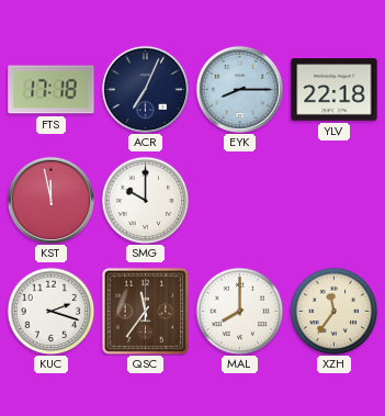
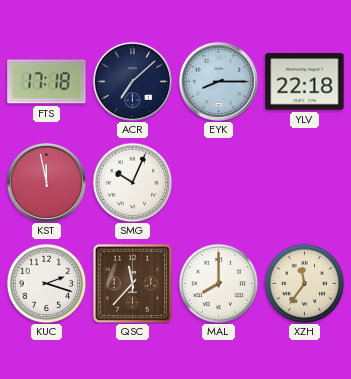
ACR: 7:04 -> 7:08 (132, 81)
SMG: 10:00 -> 10:04 (132, 182)
QSC: 11:36 -> 11:37 (132, 283)
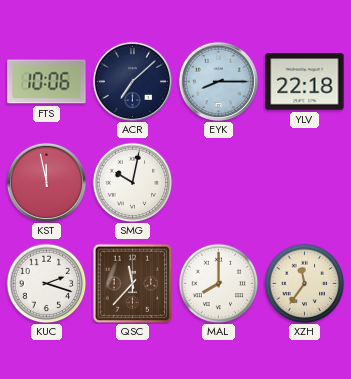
FTS: 17:18 -> 10:06 (47, 82)
SMG: 10:04 -> 10:02 (132, 182)
